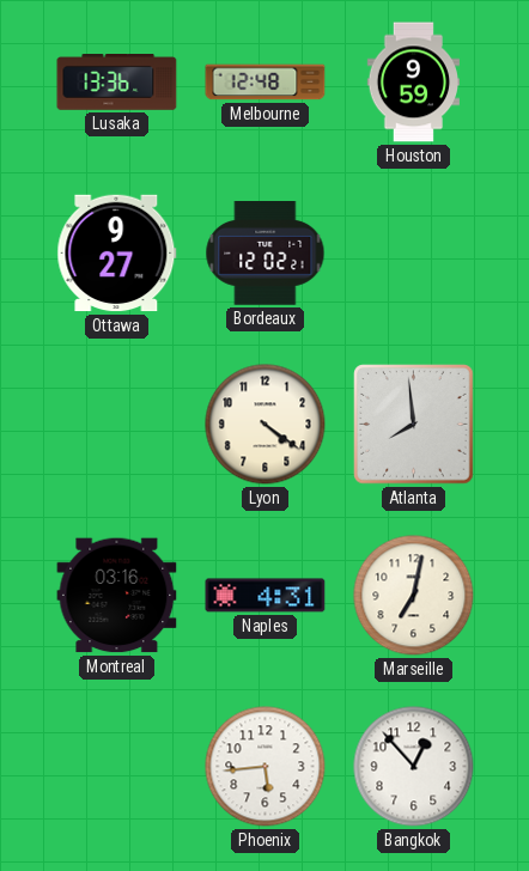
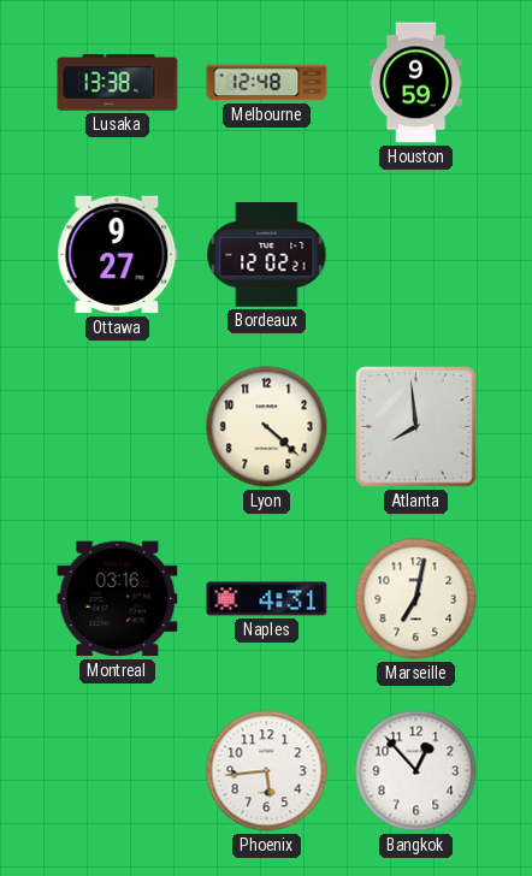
Lusaka: 13:36 -> 13:38 (118, 83)
Lyon: 4:21 -> 4:22 (267, 427)
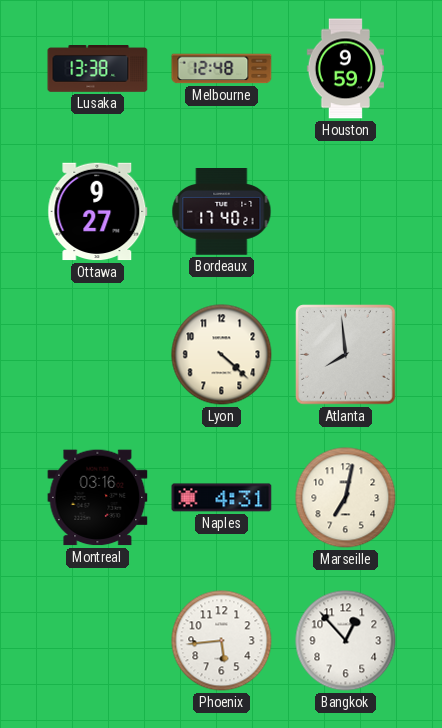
Bordeaux: 12:02 -> 17:40 (222, 212)
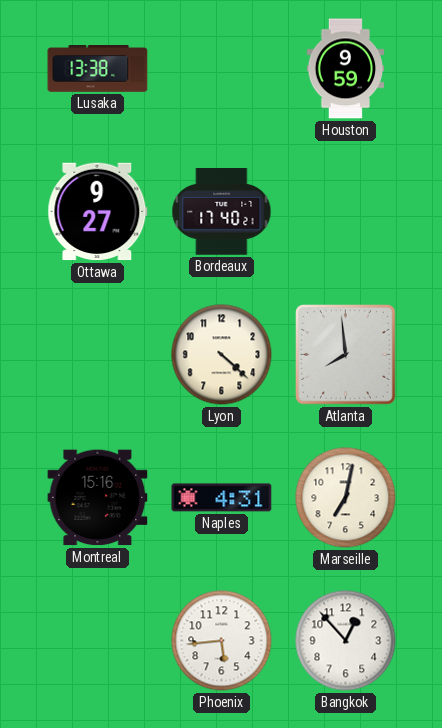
Melbourne: 12:48 -> none (222, 69)
Montreal: 03:16 -> 15:16 (98, 498)
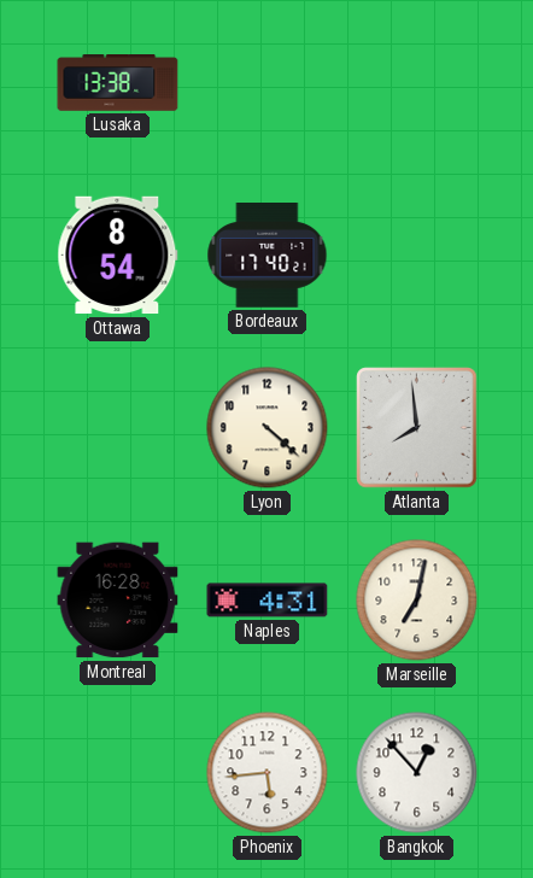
Houston: 9:59 -> none (346, 69)
Ottawa: 9:27 -> 8:54 (118, 256)
Montreal: 15:16 -> 16:28 (118, 601)
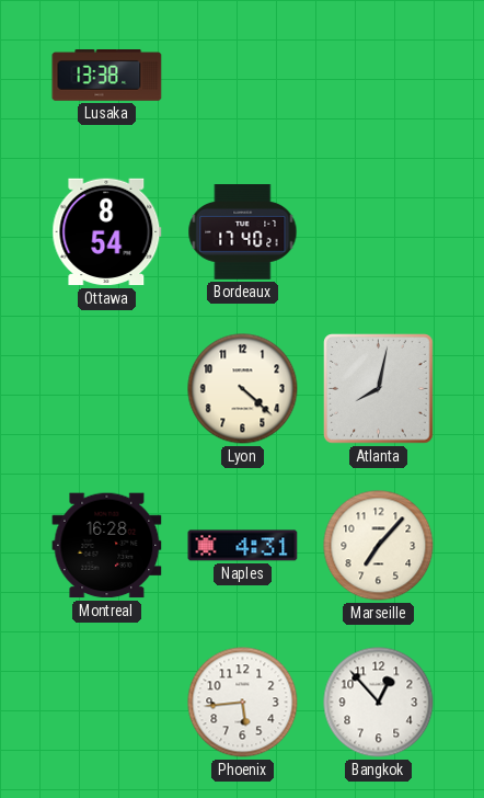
Atlanta: 7:59 -> 8:02 (379, 389)
Marseille: 7:02 -> 7:07 (379, 546)
